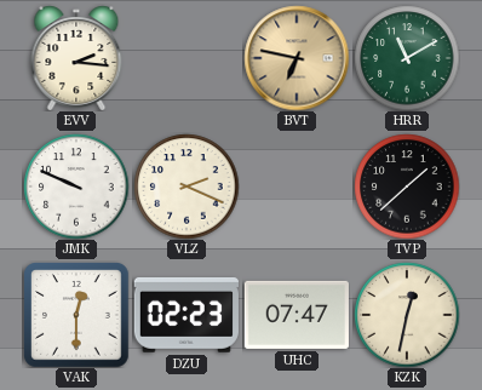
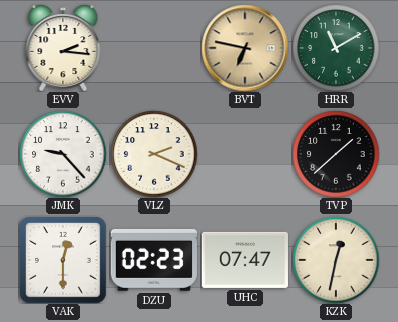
JMK: 9:49 -> 9:23 (63, 154)
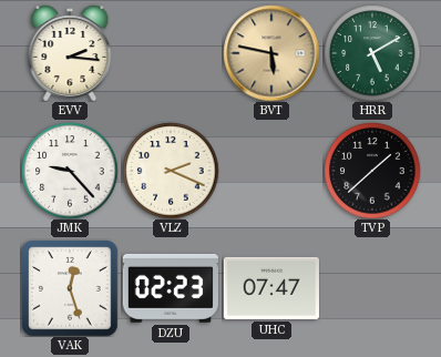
BVT: 6:47 -> 5:47 (271, 53)
HRR: 11:10 -> 5:10 (372, 53)
VAK: 12:30 -> 12:27 (70, 288)
KZK: 12:32 -> none (336, 260)
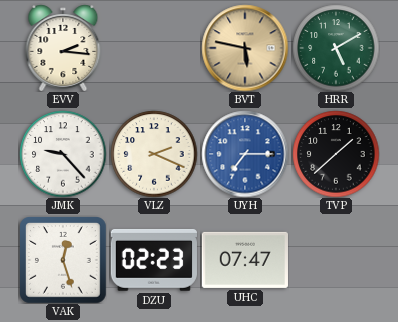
UYH: none -> 7:15 (245, 154)
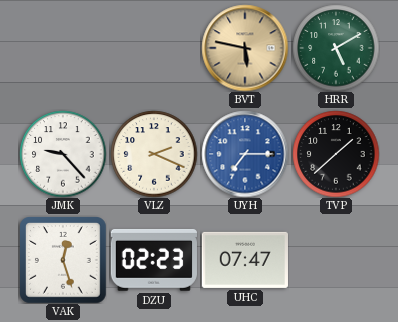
EVV: 2:16 -> none (63, 48)
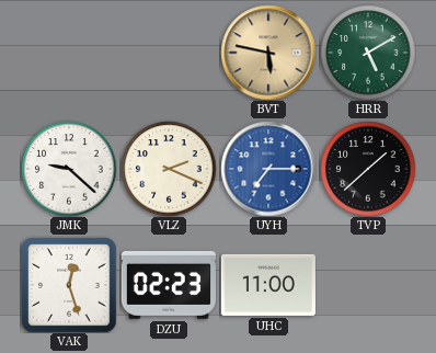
JMK: 9:23 -> 9:22 (69, 169)
UHC: 07:47 -> 11:00 (268, 285)
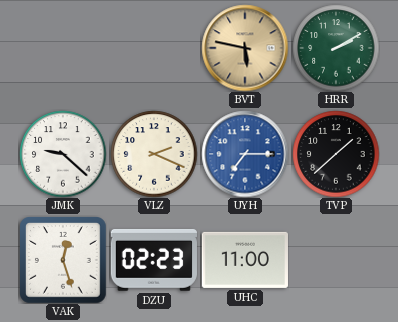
HRR: 5:10 -> 2:10 (336, 48)
